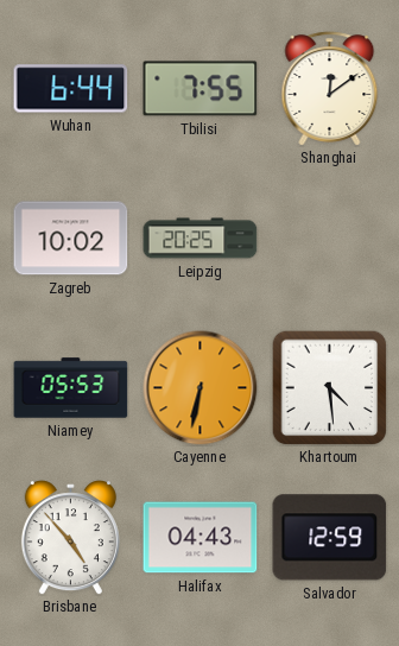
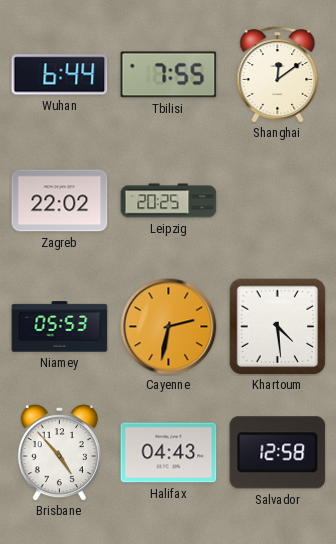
Zagreb: 10:02 -> 22:02 (60, 201)
Cayenne: 6:32 -> 2:32 (169, 327)
Salvador: 12:59 -> 12:58 (278, 453)
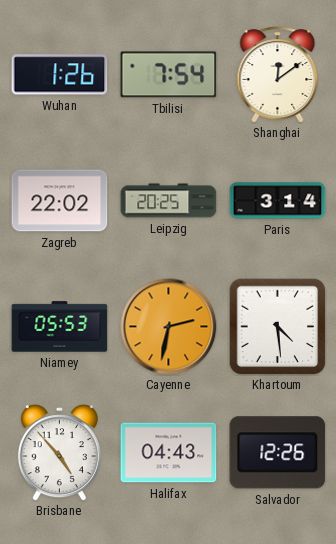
Wuhan: 6:44 -> 1:26 (60, 75)
Tbilisi: 7:55 -> 7:54 (169, 75)
Paris: none -> 3:14 (278, 201)
Salvador: 12:58 -> 12:26 (278, 453)
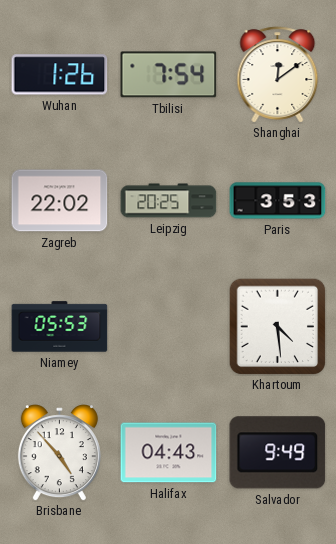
Paris: 3:14 -> 3:53 (278, 201)
Cayenne: 2:32 -> none (169, 327)
Salvador: 12:26 -> 9:49 (278, 453)
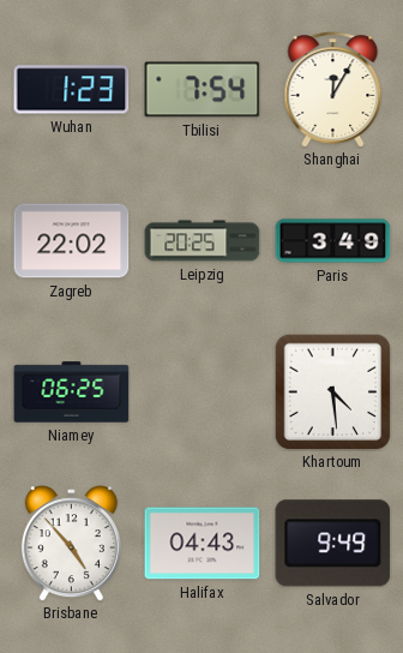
Wuhan: 1:26 -> 1:23 (72, 90)
Shanghai: 12:09 -> 12:05 (333, 90)
Paris: 3:53 -> 3:49 (333, 241)
Niamey: 05:53 -> 06:25 (72, 393)
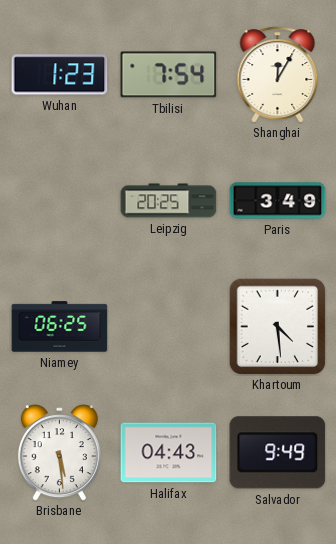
Zagreb: 22:02 -> none (72, 241)
Brisbane: 4:53 -> 5:29 (59, 453)
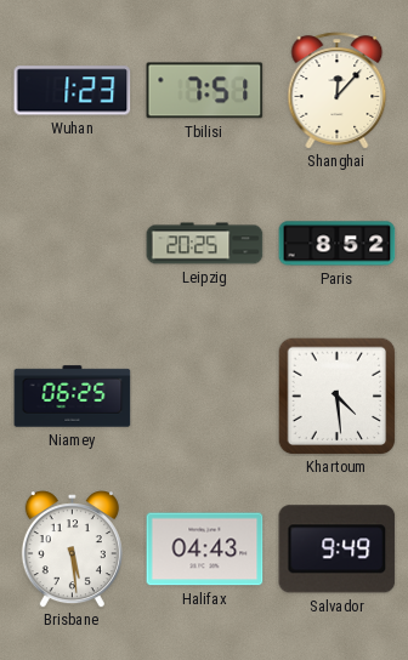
Tbilisi: 7:54 -> 7:51 (205, 91)
Shanghai: 12:05 -> 12:07 (338, 91)
Paris: 3:49 -> 8:52 (338, 244)
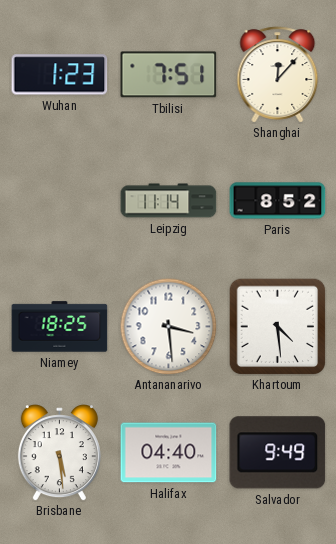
Leipzig: 20:25 -> 11:14 (169, 201)
Niamey: 06:25 -> 18:25 (60, 327)
Antananarivo: none -> 3:29 (168, 326)
Halifax: 04:43 -> 04:40 (169, 453)
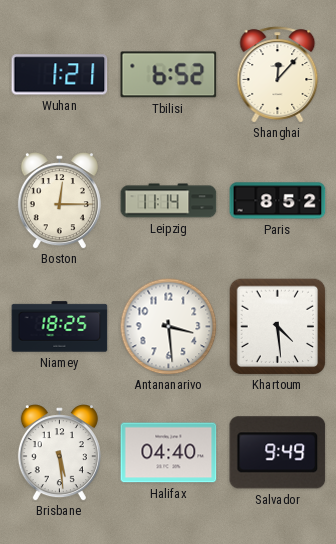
Wuhan: 1:23 -> 1:21 (60, 75)
Tbilisi: 7:51 -> 6:52 (169, 75)
Boston: none -> 12:15 (59, 201)
